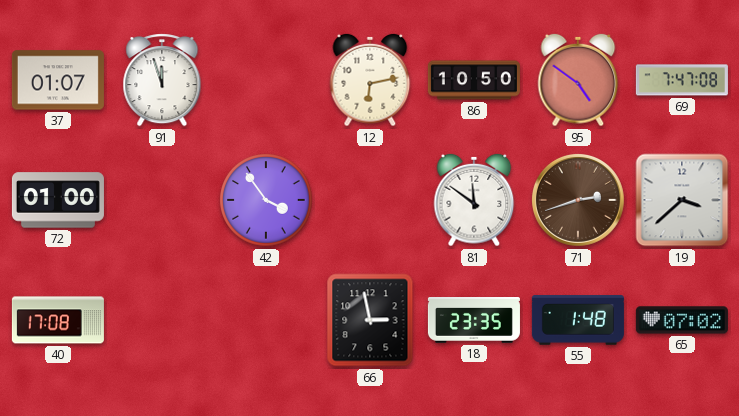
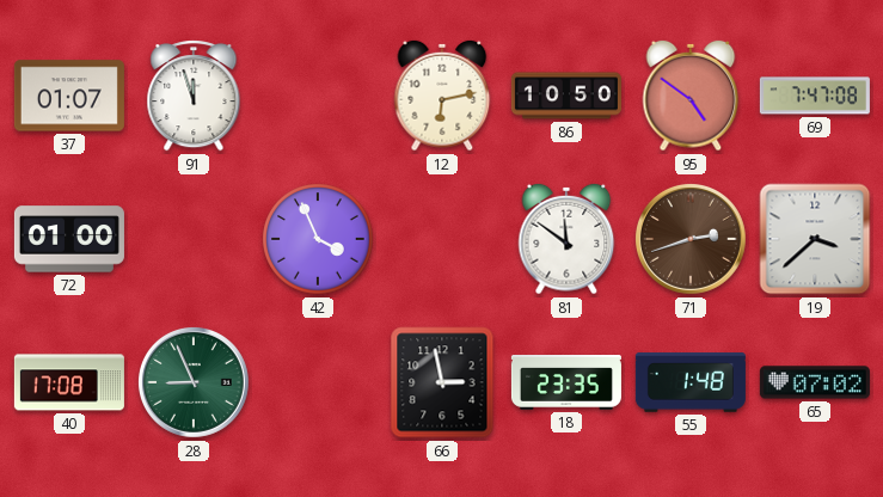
42: 3:54 -> 3:56 (318, 239)
28: none -> 8:56 (194, 382)
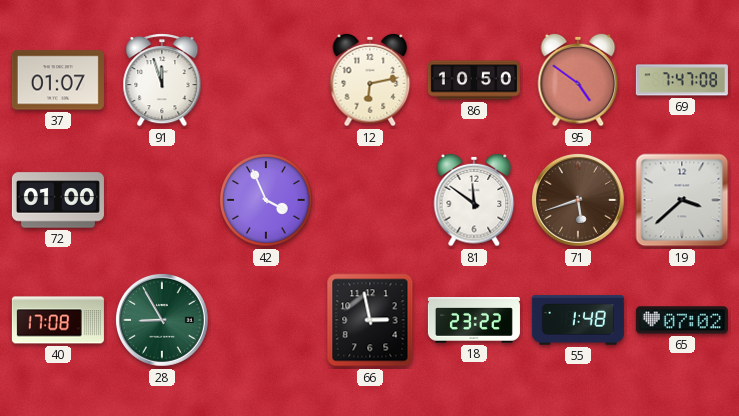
71: 2:42 -> 5:42 (578, 200)
28: 8:56 -> 8:55 (162, 320)
18: 23:35 -> 23:22 (474, 321)
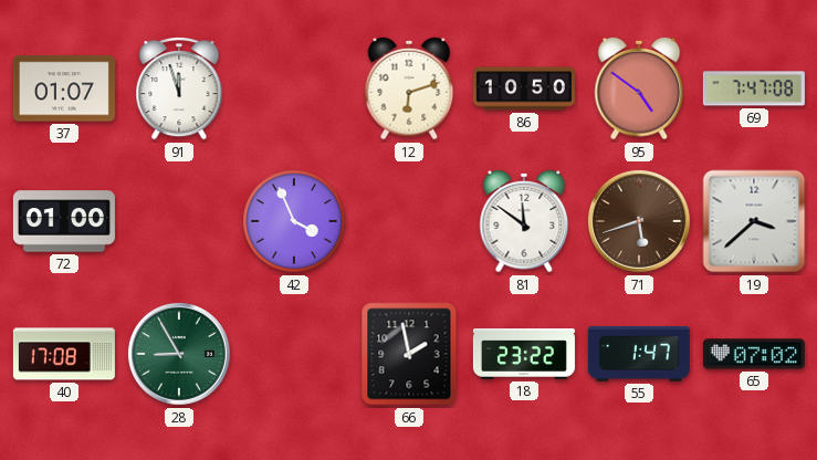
12: 6:13 -> 6:12 (409, 88)
66: 2:58 -> 1:58 (409, 354)
55: 1:48 -> 1:47 (639, 354)
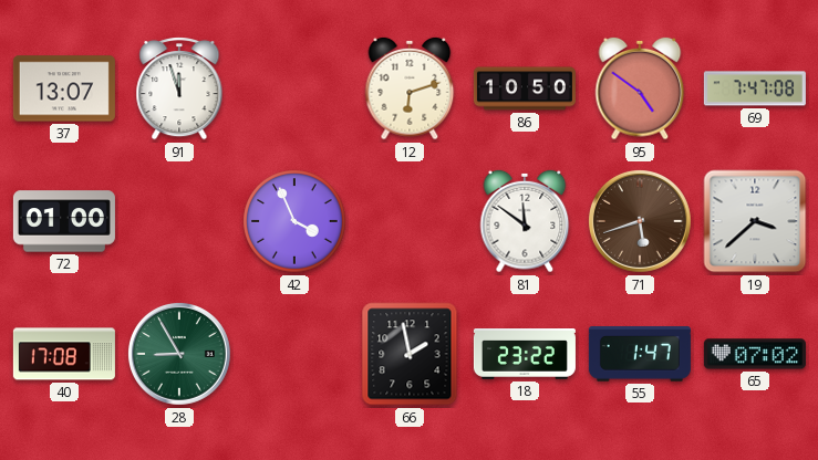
37: 01:07 -> 13:07 (64, 88)
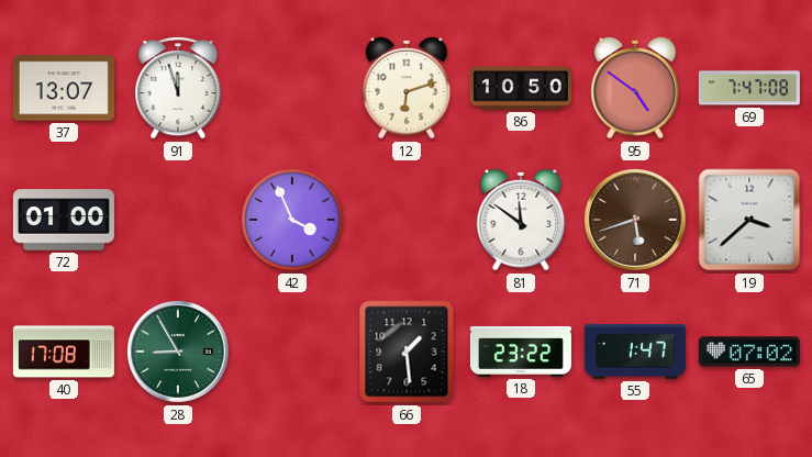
66: 1:58 -> 1:29 (407, 352)
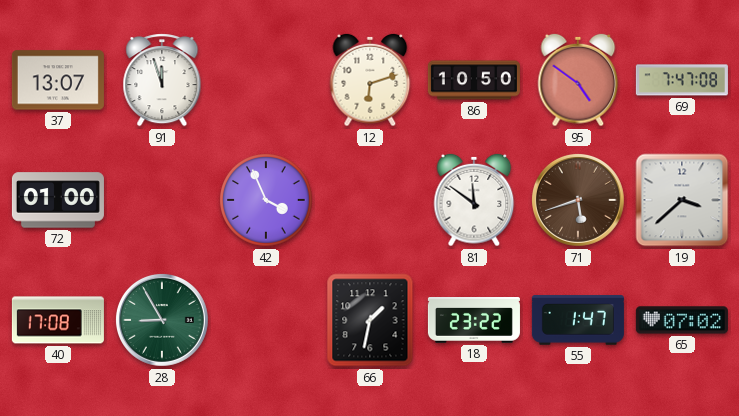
66: 1:29 -> 1:32 (370, 320)
